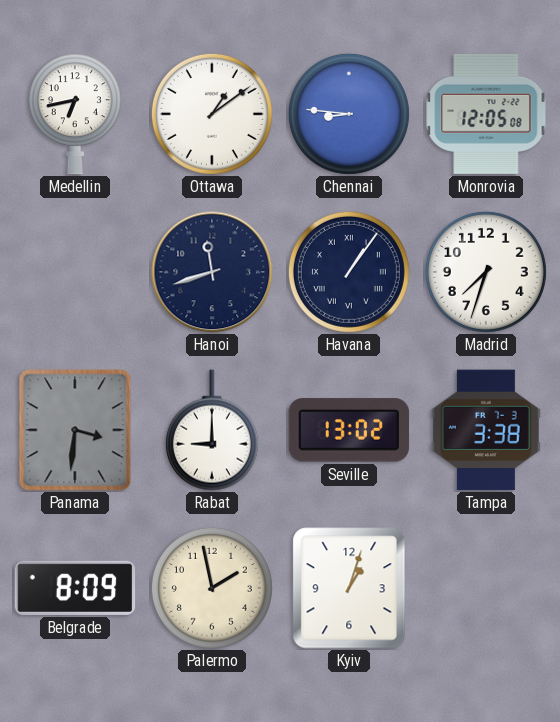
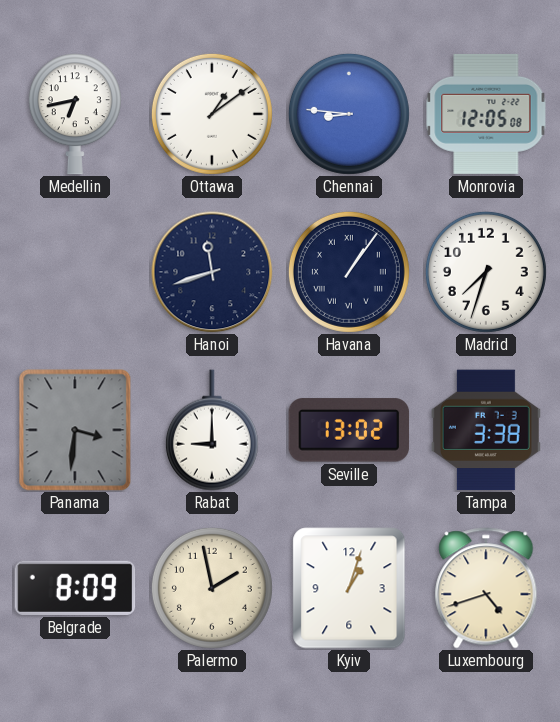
Luxembourg: none -> 4:42 (486, 588)
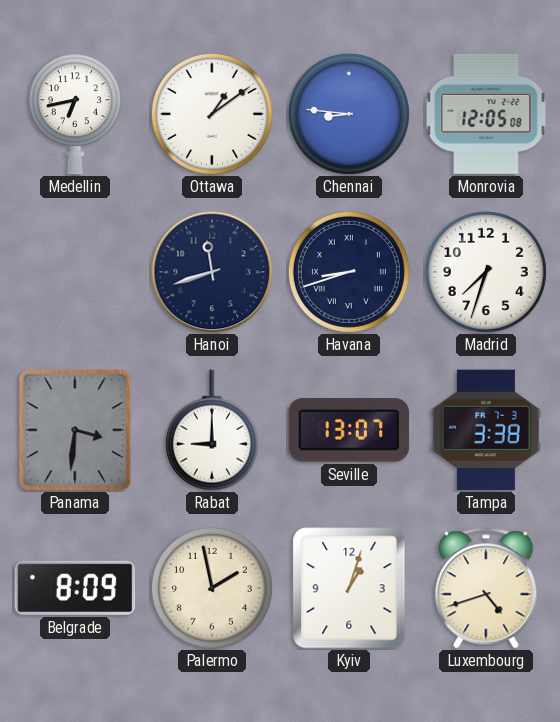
Havana: 1:06 -> 8:42 (349, 272)
Seville: 13:02 -> 13:07 (349, 430)
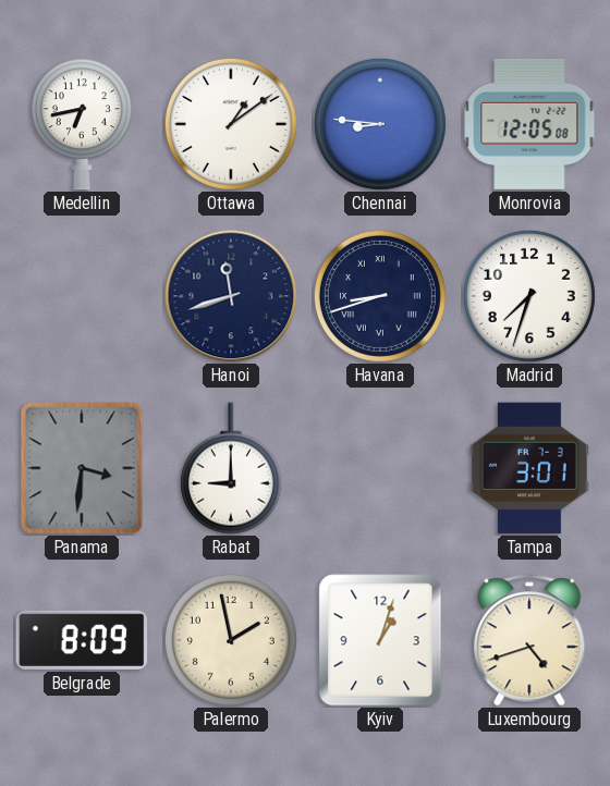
Seville: 13:07 -> none (349, 430)
Tampa: 3:38 -> 3:01 (529, 468)
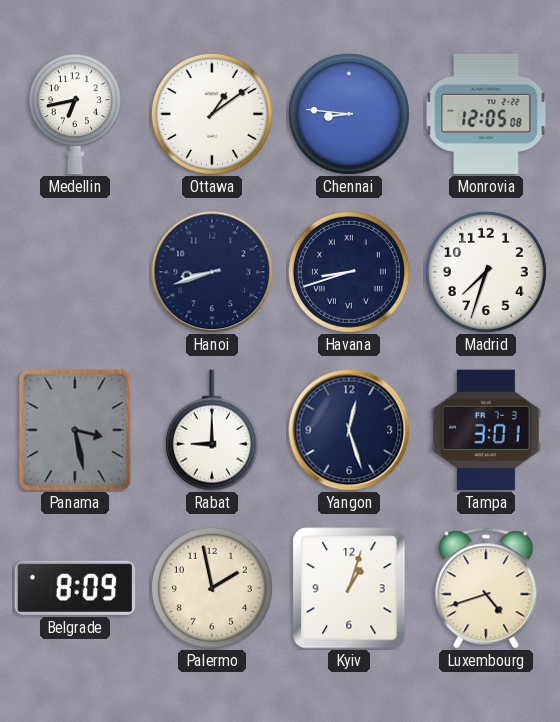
Hanoi: 11:42 -> 8:42 (212, 272)
Panama: 3:31 -> 3:28 (75, 430)
Yangon: none -> 12:27 (349, 430)
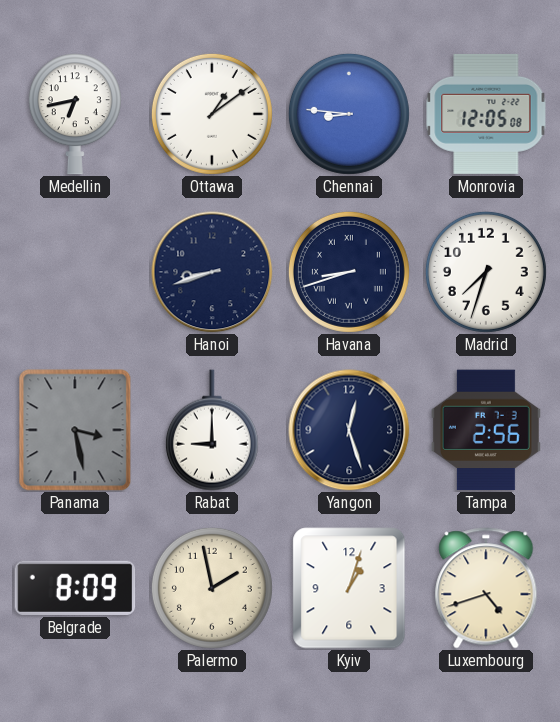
Tampa: 3:01 -> 2:56 (486, 430)
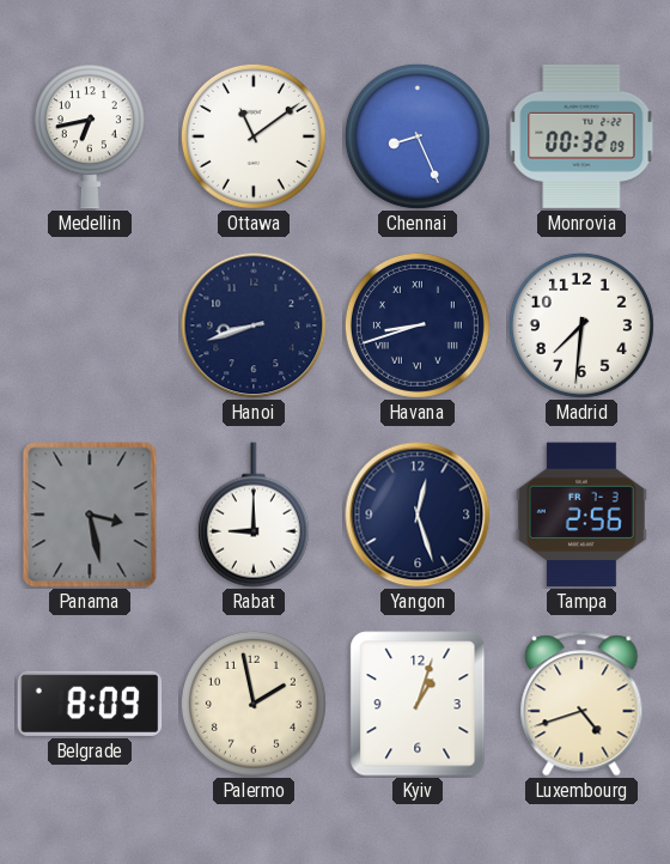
Ottawa: 1:09 -> 11:09 (254, 136)
Chennai: 8:46 -> 8:26 (418, 136)
Monrovia: 12:05 -> 00:32 (581, 136)
Madrid: 7:33 -> 7:31 (581, 325)
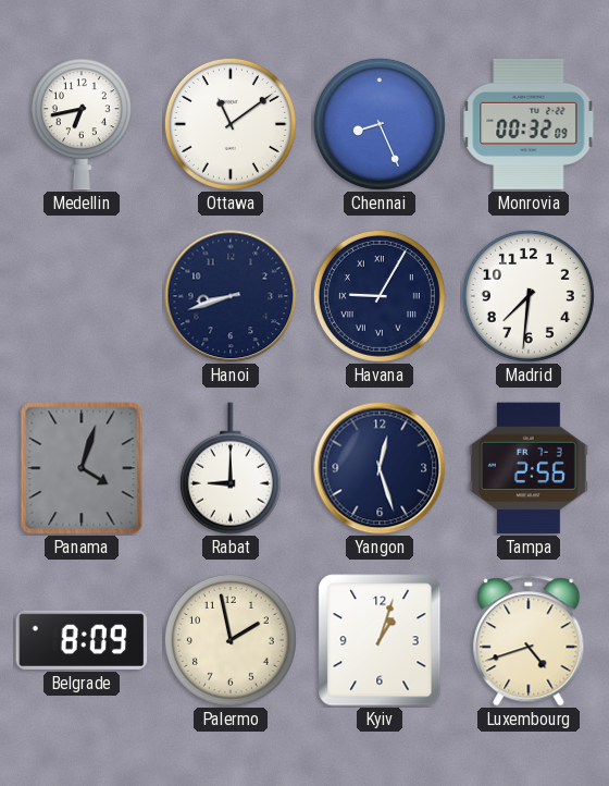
Havana: 8:42 -> 9:05 (380, 296)
Panama: 3:28 -> 4:03 (82, 468)
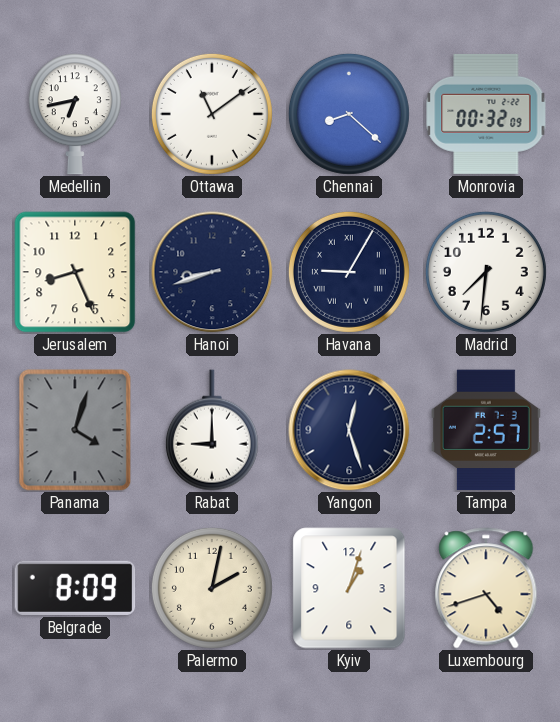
Chennai: 8:26 -> 8:22 (349, 114)
Jerusalem: none -> 8:26 (75, 272)
Tampa: 2:56 -> 2:57 (486, 430)
Palermo: 1:58 -> 2:02 (212, 588)
